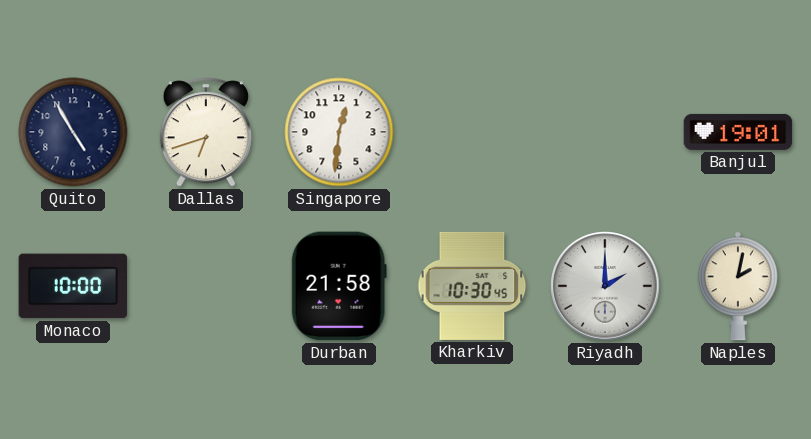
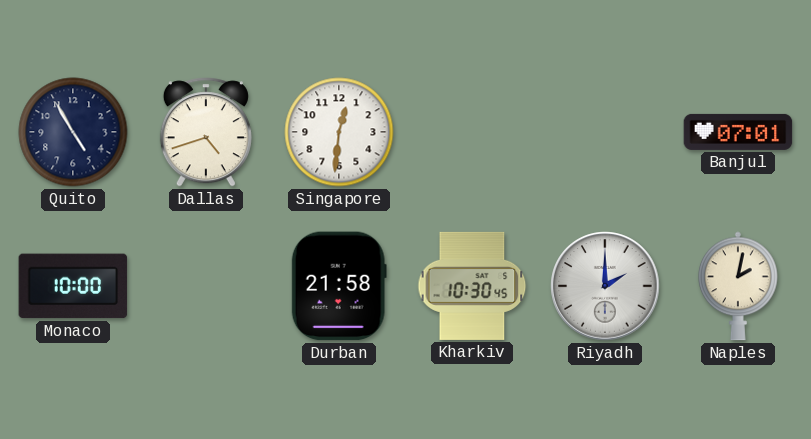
Dallas: 6:42 -> 4:42 (206, 132)
Banjul: 19:01 -> 07:01 (738, 132)
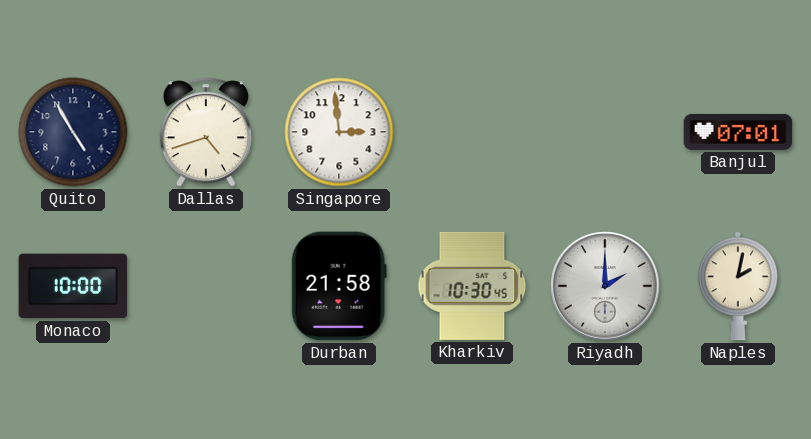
Singapore: 12:31 -> 2:59 (339, 132)
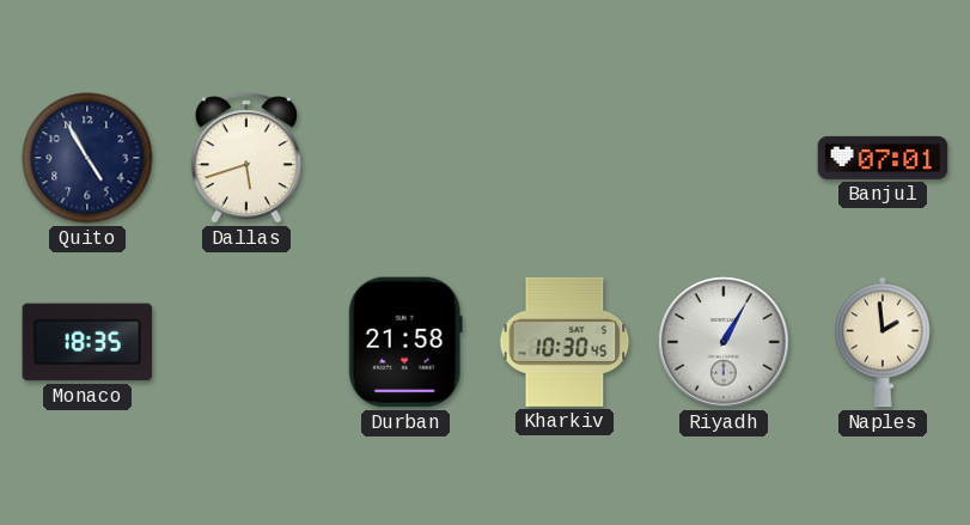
Dallas: 4:42 -> 5:42 (246, 158)
Singapore: 2:59 -> none (339, 132)
Monaco: 10:00 -> 18:35 (87, 342)
Riyadh: 2:00 -> 1:05 (724, 342)
Naples: 2:02 -> 1:59 (884, 342)
